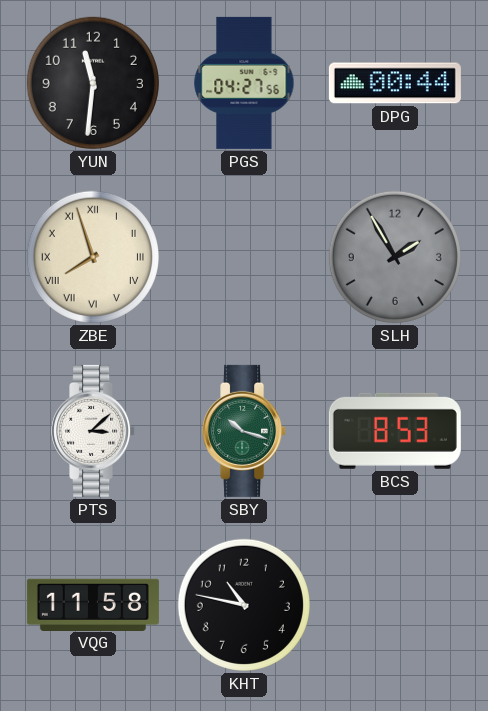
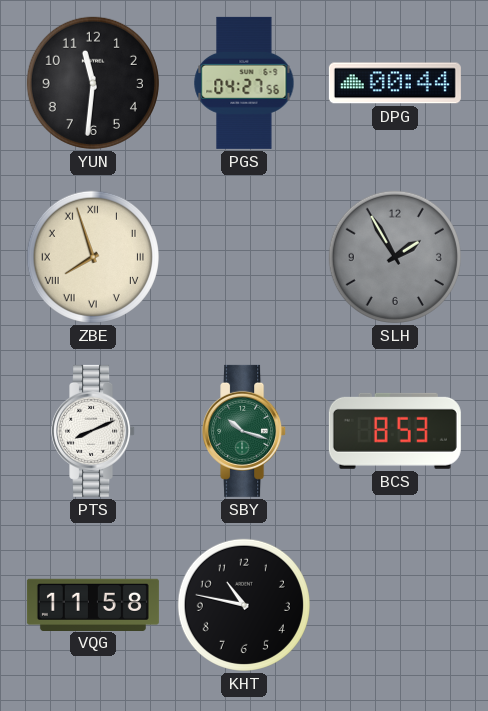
PTS: 3:08 -> 8:11 (94, 431)
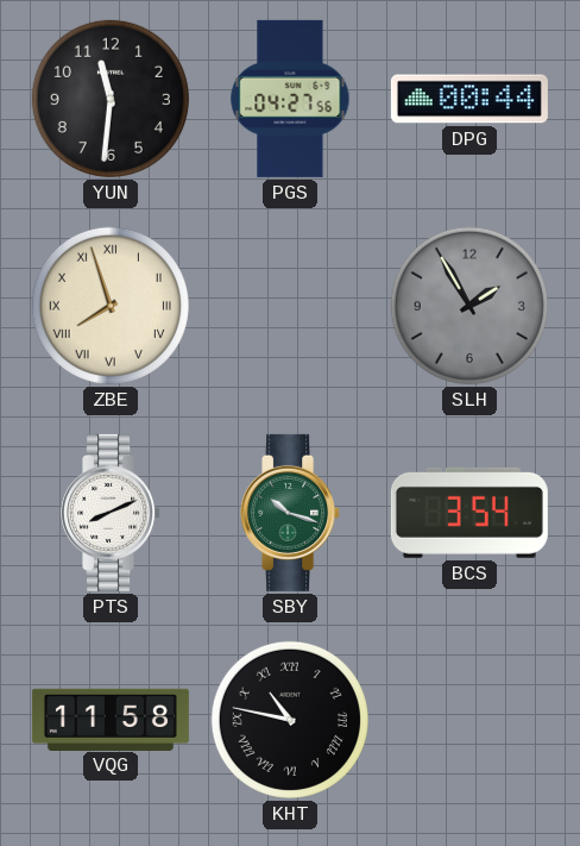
BCS: 8:53 -> 3:54 (469, 513)
KHT numerals: Arabic -> Roman (290, 720)
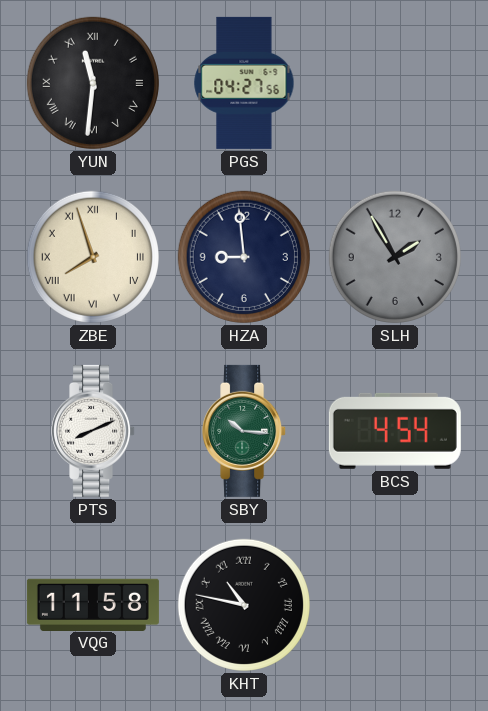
YUN numerals: Arabic -> Roman (93, 83)
DPG: 00:44 -> none (469, 99)
HZA: none -> 8:59 (244, 257)
SBY: 10:18 -> 10:16 (245, 431)
BCS: 3:54 -> 4:54 (395, 431)
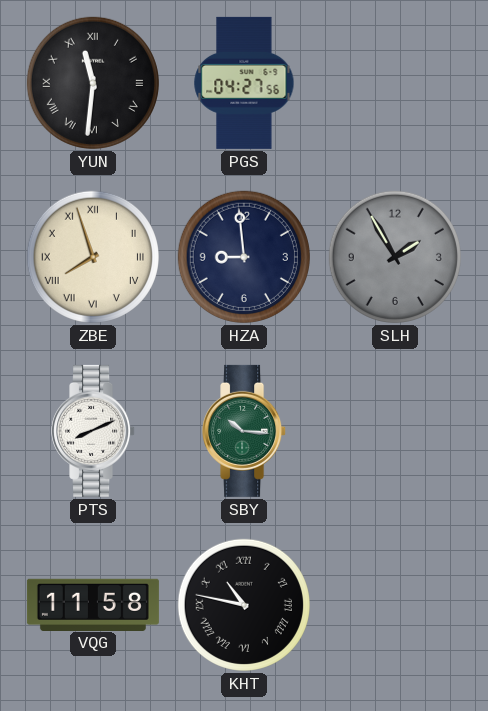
BCS: 4:54 -> none (395, 431)
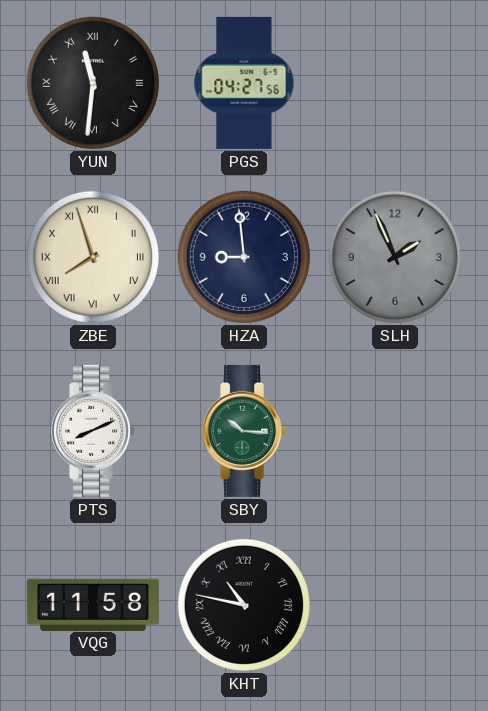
SLH: 1:55 -> 1:56 (395, 257)
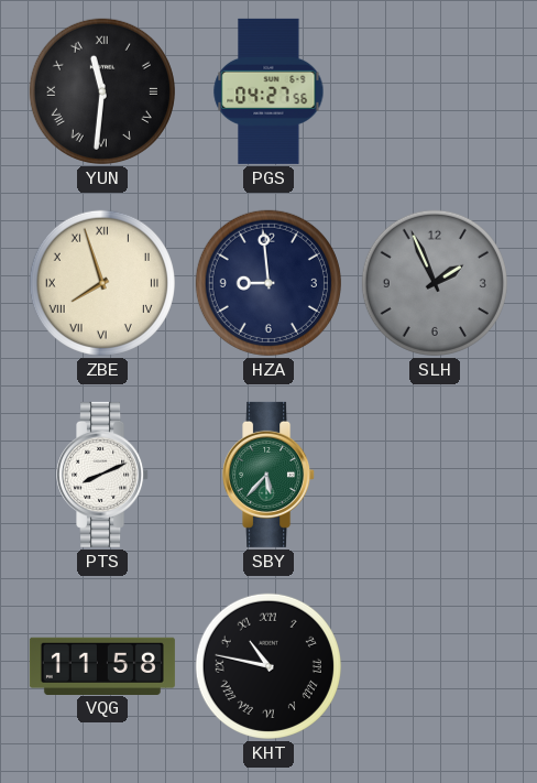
SBY: 10:16 -> 5:37 (270, 475)
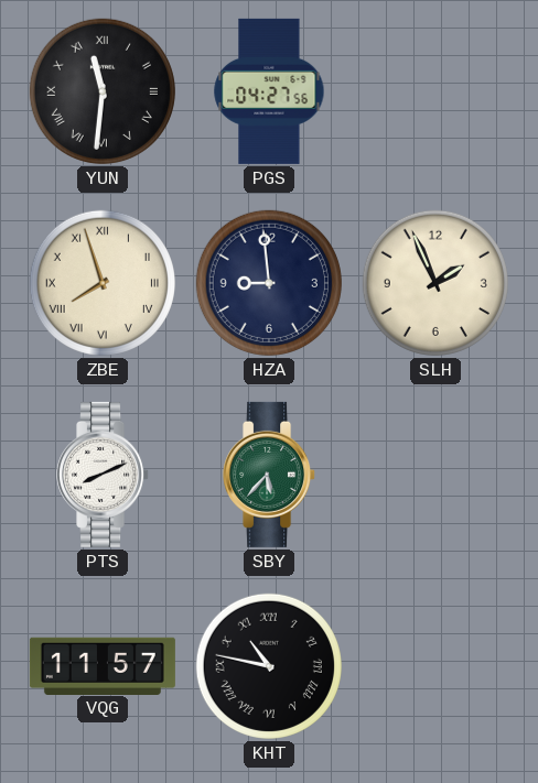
SLH dial: grey -> cream (435, 283)
VQG: 11:58 -> 11:57 (103, 665)
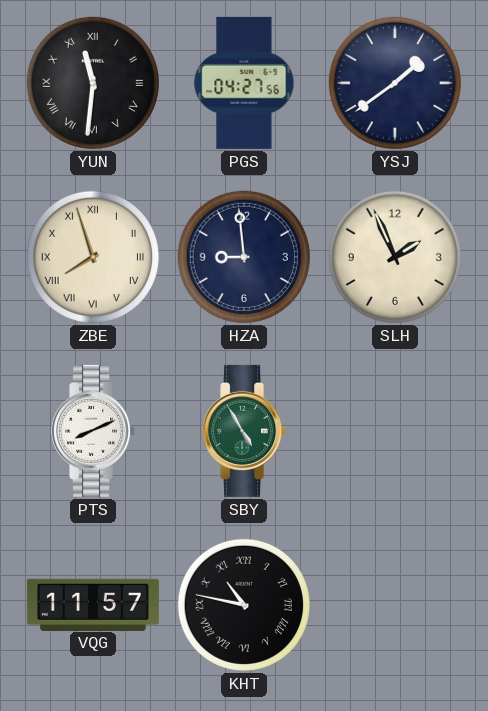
YSJ: none -> 1:39 (395, 83)
SBY: 5:37 -> 4:55 (245, 431)
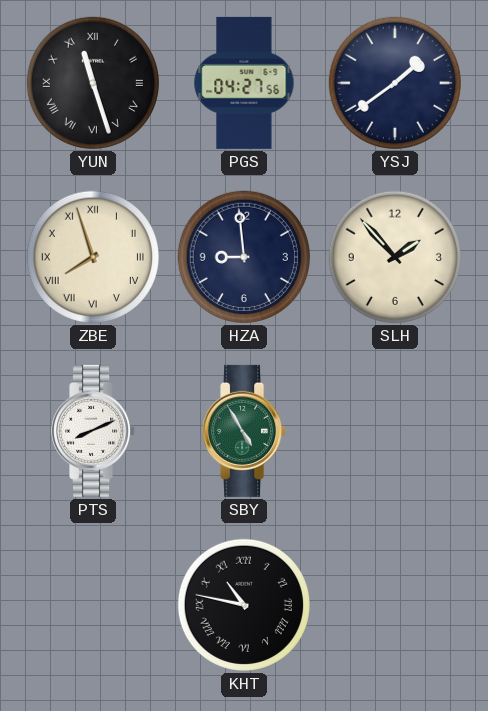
YUN: 11:31 -> 11:27 (93, 83)
SLH: 1:56 -> 1:53 (395, 257)
VQG: 11:57 -> none (93, 604)
